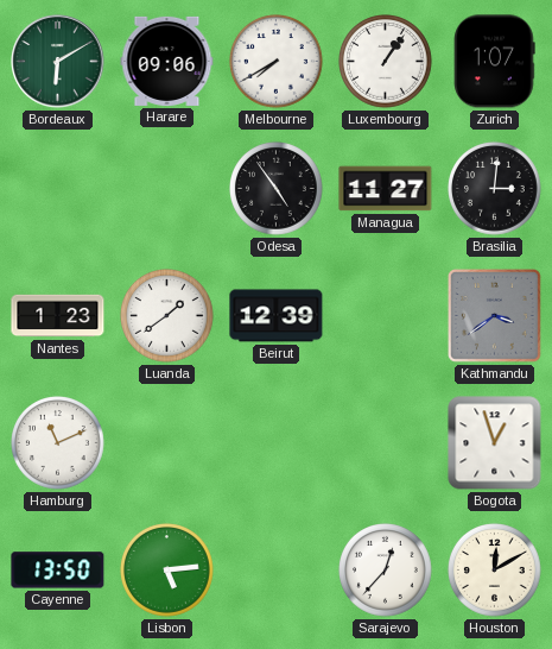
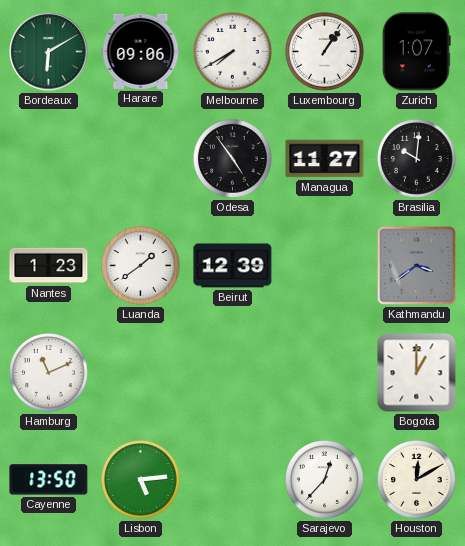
Brasilia: 3:01 -> 10:01 (417, 159)
Bogota: 12:57 -> 1:00 (417, 373)
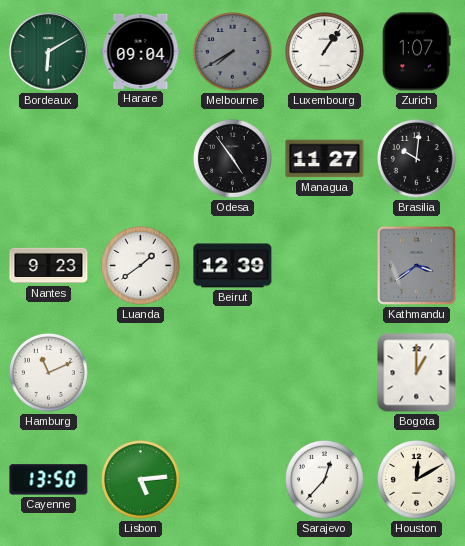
Harare: 09:06 -> 09:04 (141, 51)
Melbourne dial: white -> grey (233, 52)
Nantes: 1:23 -> 9:23 (49, 266)
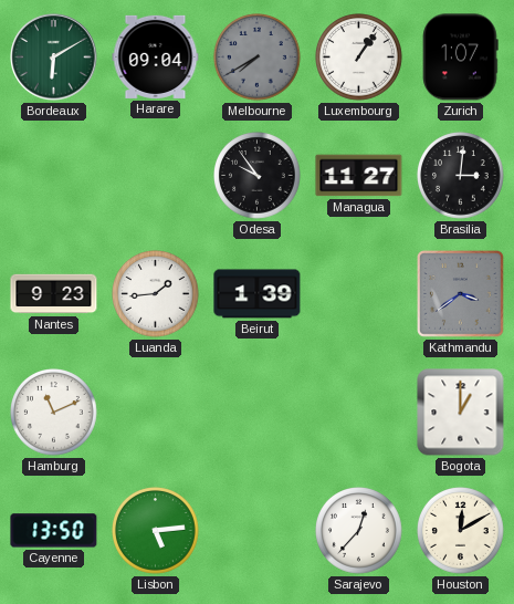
Odesa: 4:54 -> 9:54 (258, 176)
Brasilia: 10:01 -> 3:01 (461, 176)
Luanda: 1:39 -> 1:44 (156, 294)
Beirut: 12:39 -> 1:39 (258, 294)
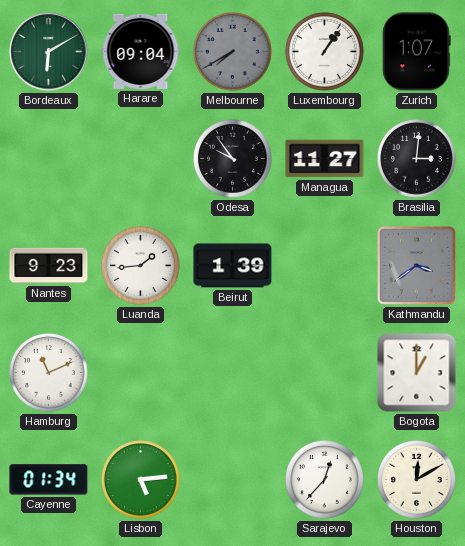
Cayenne: 13:50 -> 01:34 (49, 480)
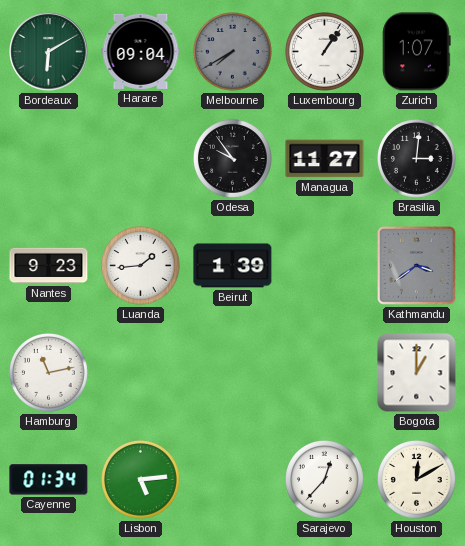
Hamburg: 11:11 -> 11:13 (49, 373)
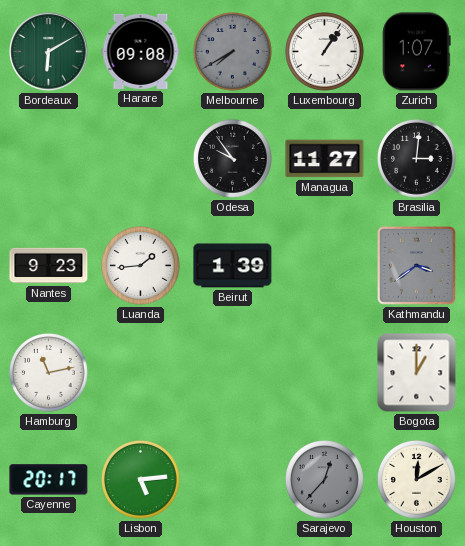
Harare: 09:04 -> 09:08 (141, 51)
Cayenne: 01:34 -> 20:17 (49, 480)
Sarajevo dial: white -> grey (325, 480)
